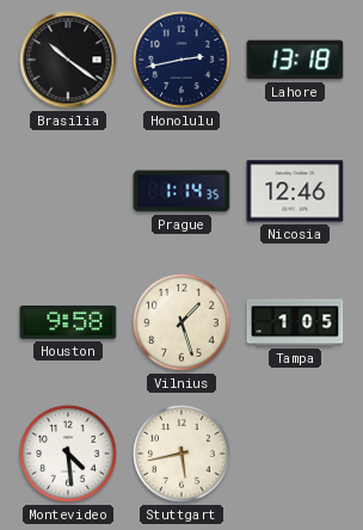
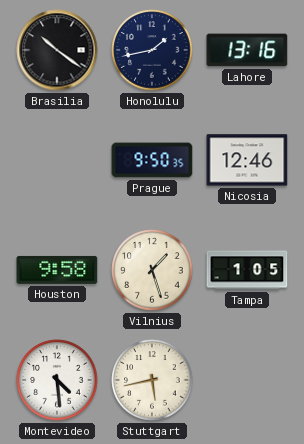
Honolulu: 2:43 -> 1:43 (152, 50)
Lahore: 13:18 -> 13:16 (247, 50)
Prague: 1:14 -> 9:50 (152, 160)
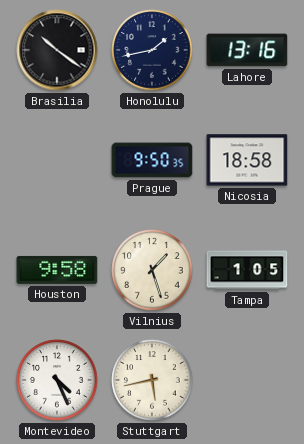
Nicosia: 12:46 -> 18:58 (247, 160)
Montevideo: 4:29 -> 4:26 (57, 380)
